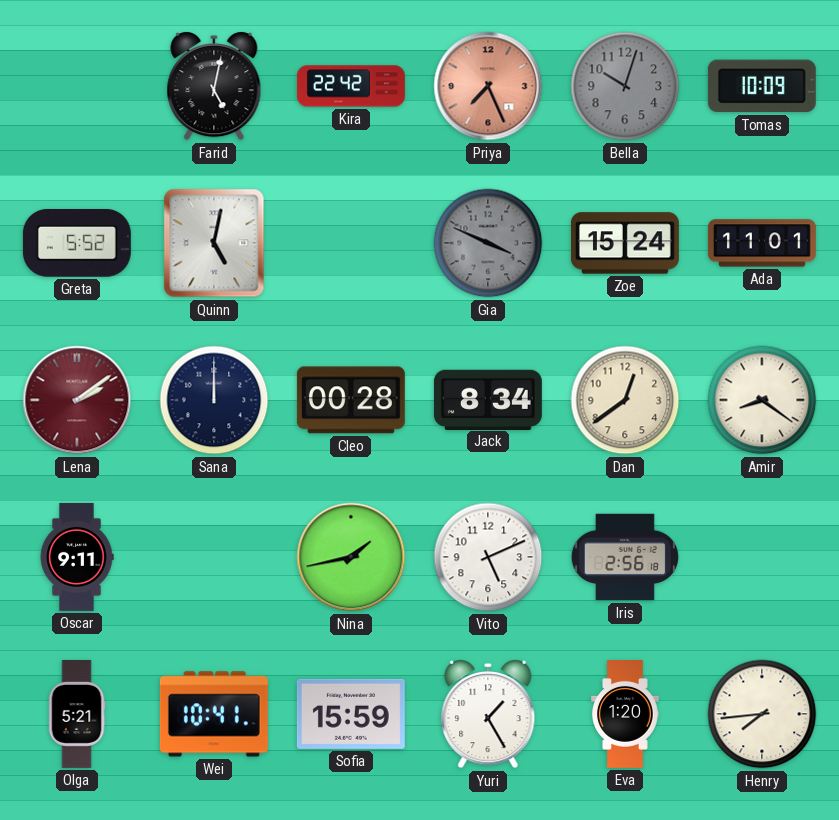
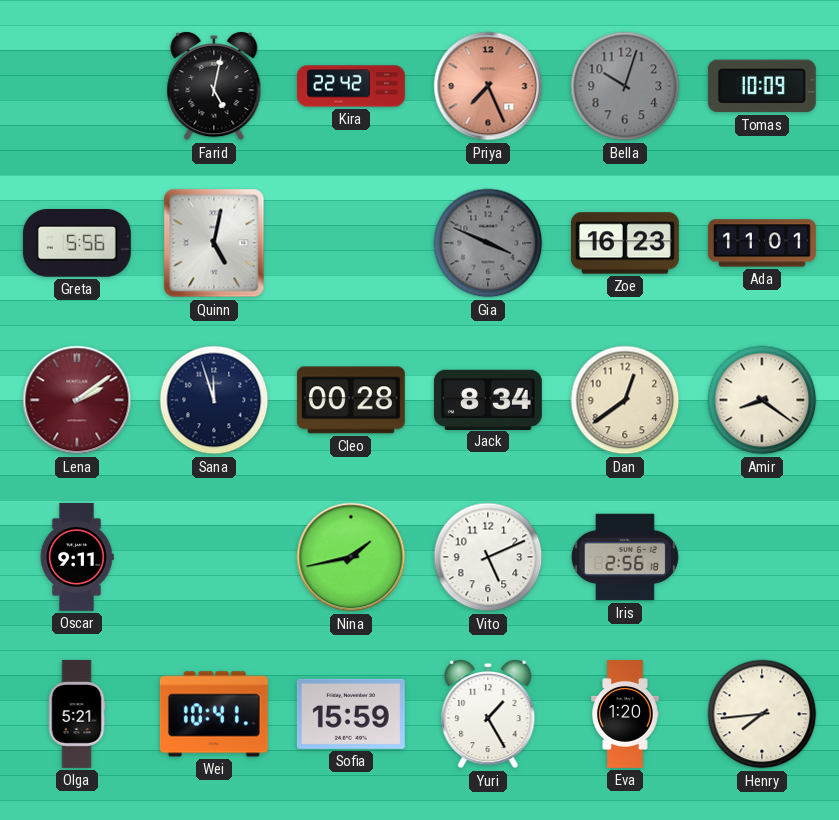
Greta: 5:52 -> 5:56 (77, 243)
Zoe: 15:24 -> 16:23 (625, 243)
Sana: 12:00 -> 11:57 (214, 400)
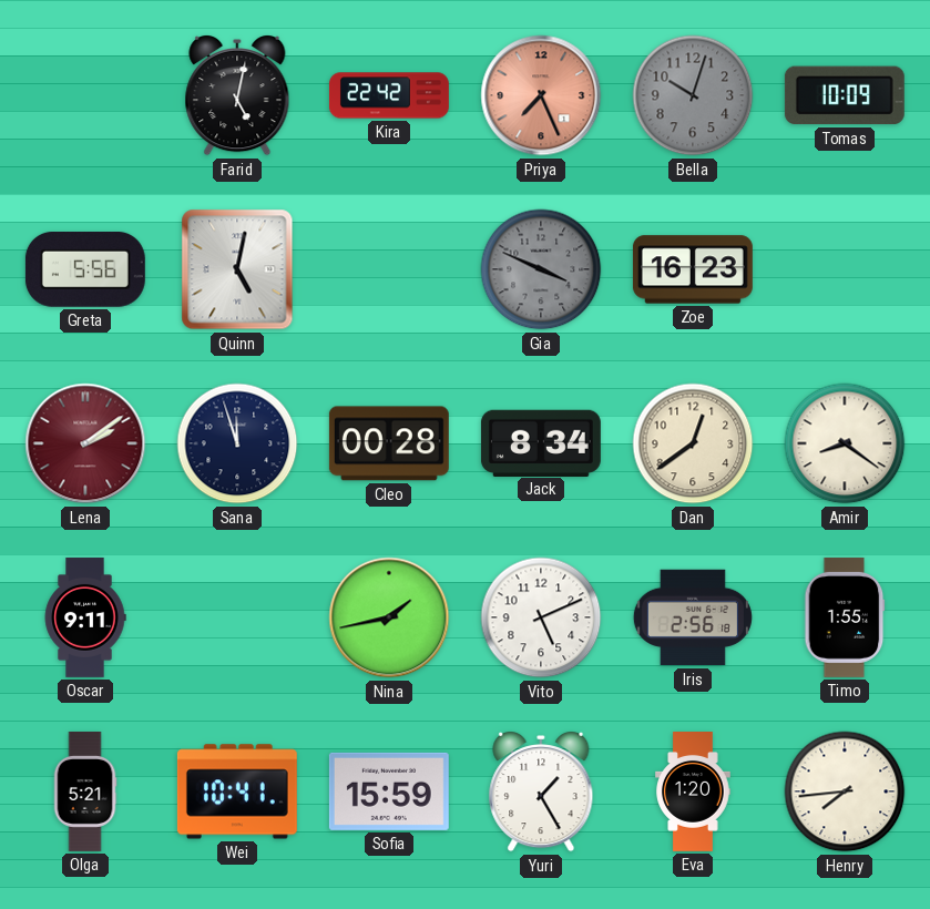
Ada: 11:01 -> none (762, 243)
Timo: none -> 1:55 (845, 617)
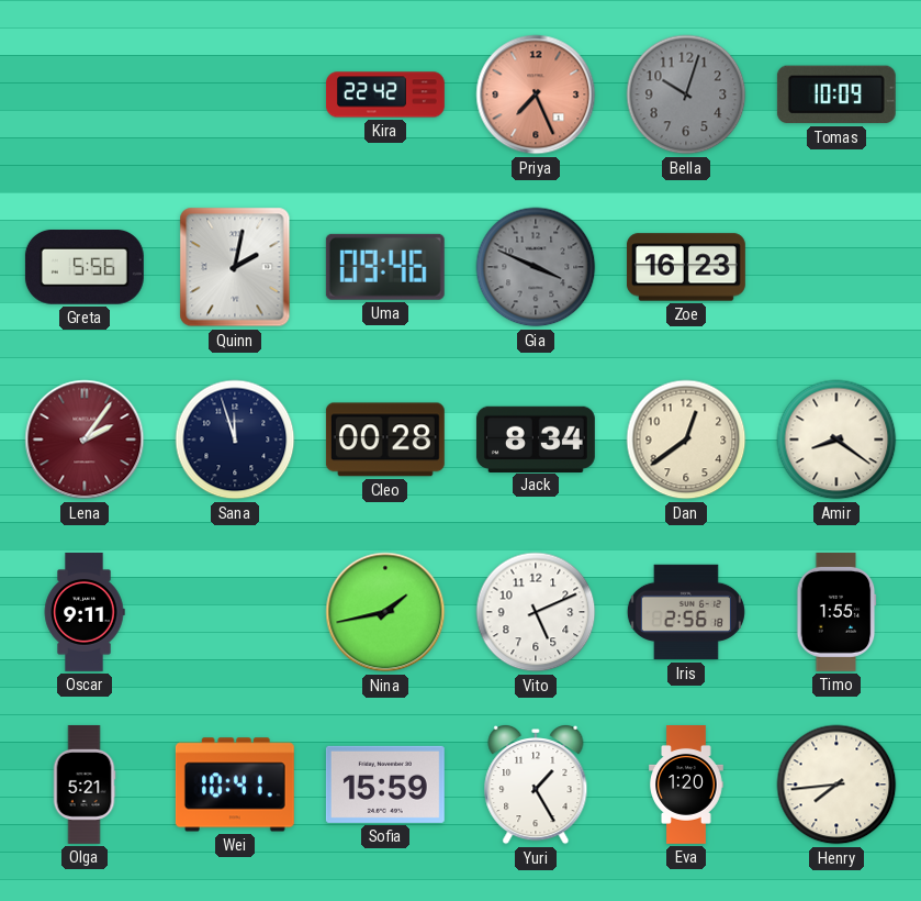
Farid: 5:02 -> none (237, 96)
Quinn: 5:02 -> 2:02 (235, 267)
Uma: none -> 09:46 (385, 267)
Lena: 2:09 -> 2:06 (85, 440)
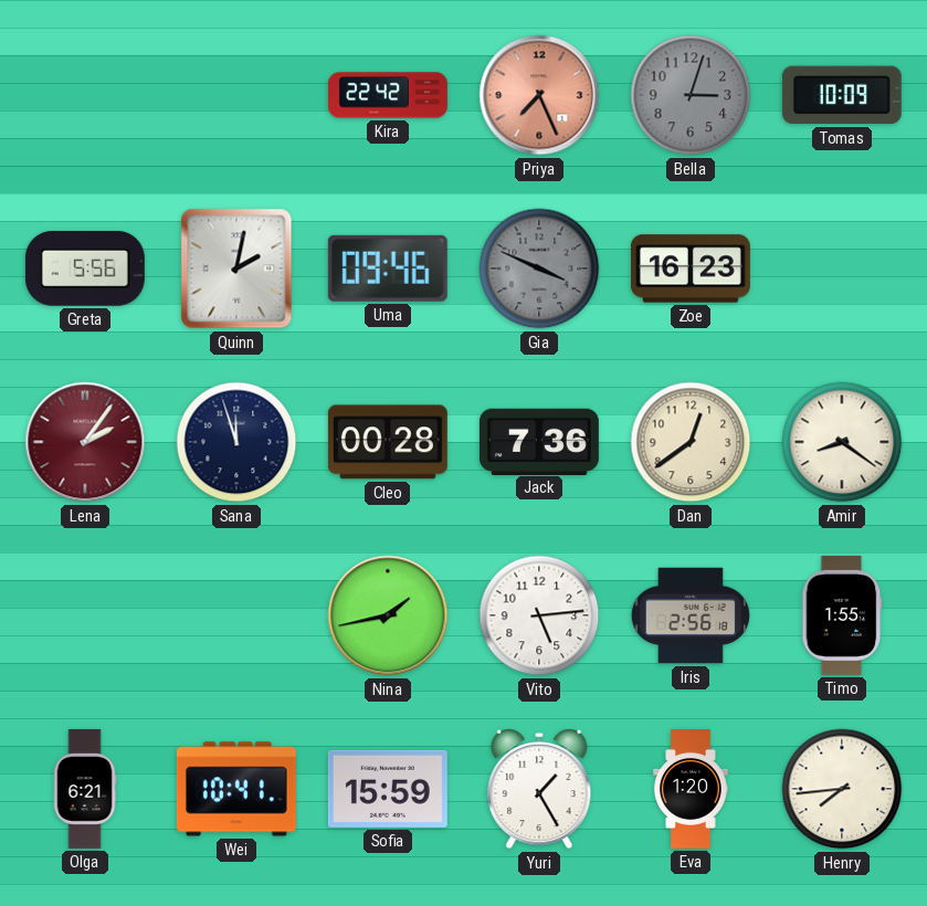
Bella: 10:03 -> 3:03 (691, 95)
Jack: 8:34 -> 7:36 (539, 441)
Oscar: 9:11 -> none (85, 612)
Vito: 5:11 -> 5:14 (539, 615)
Olga: 5:21 -> 6:21 (85, 789)
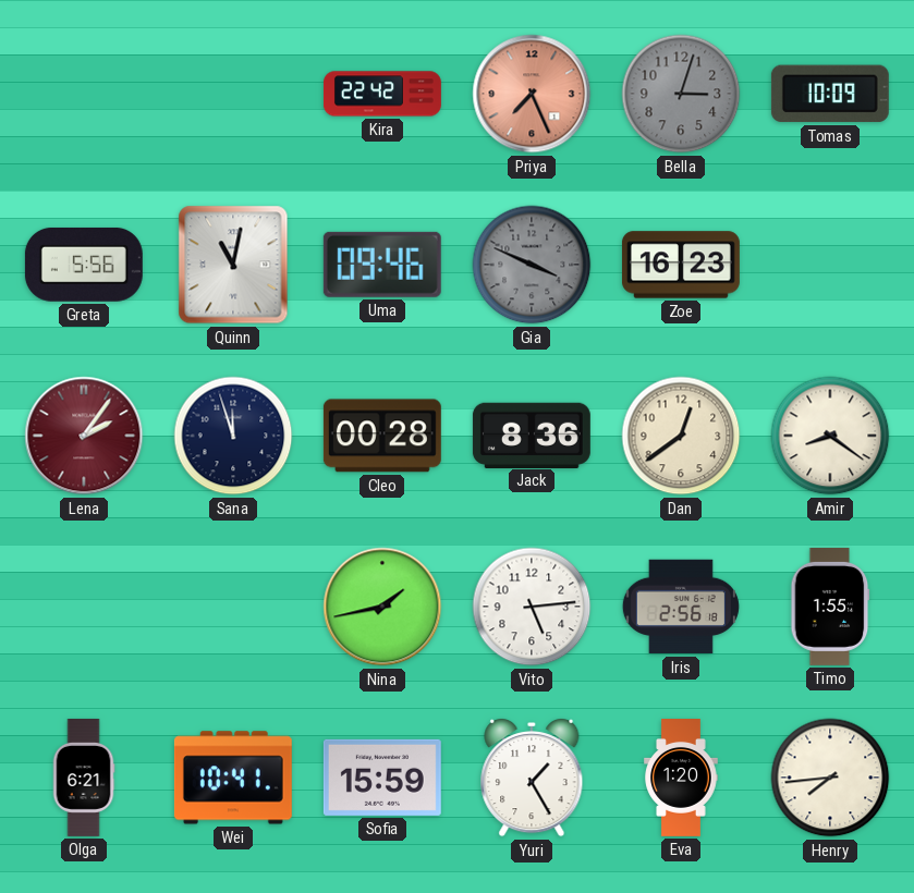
Quinn: 2:02 -> 11:02 (233, 265)
Jack: 7:36 -> 8:36 (532, 435)
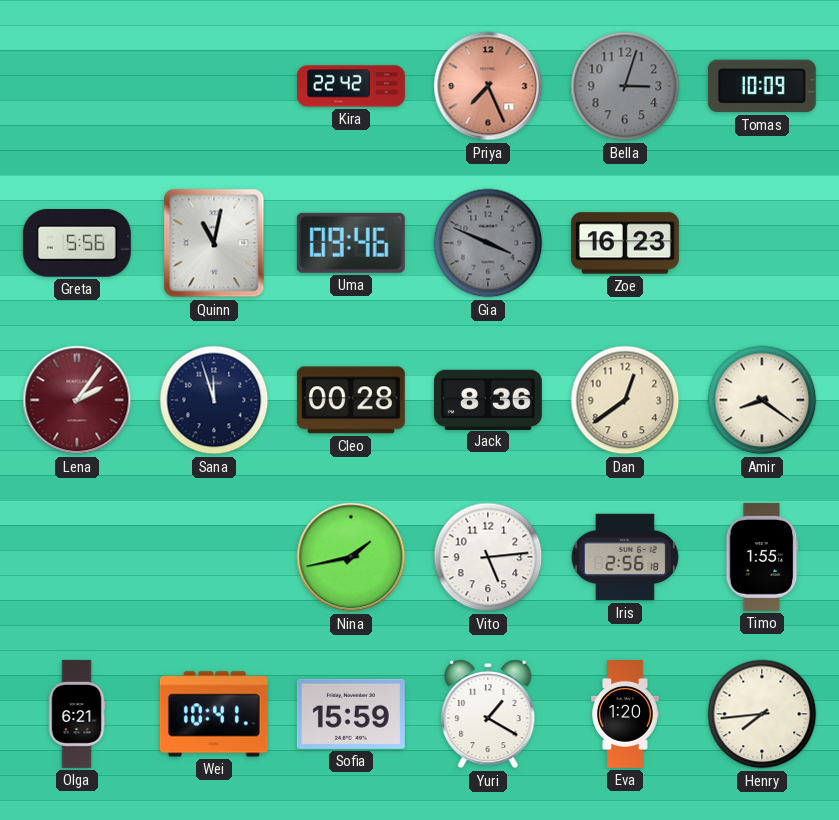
Yuri: 1:25 -> 1:20 (488, 715)
